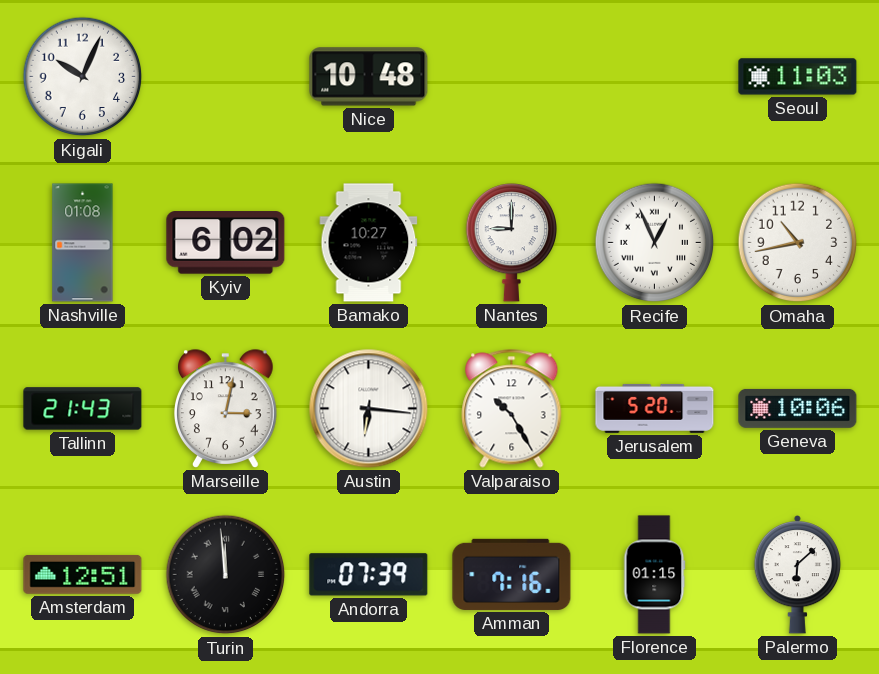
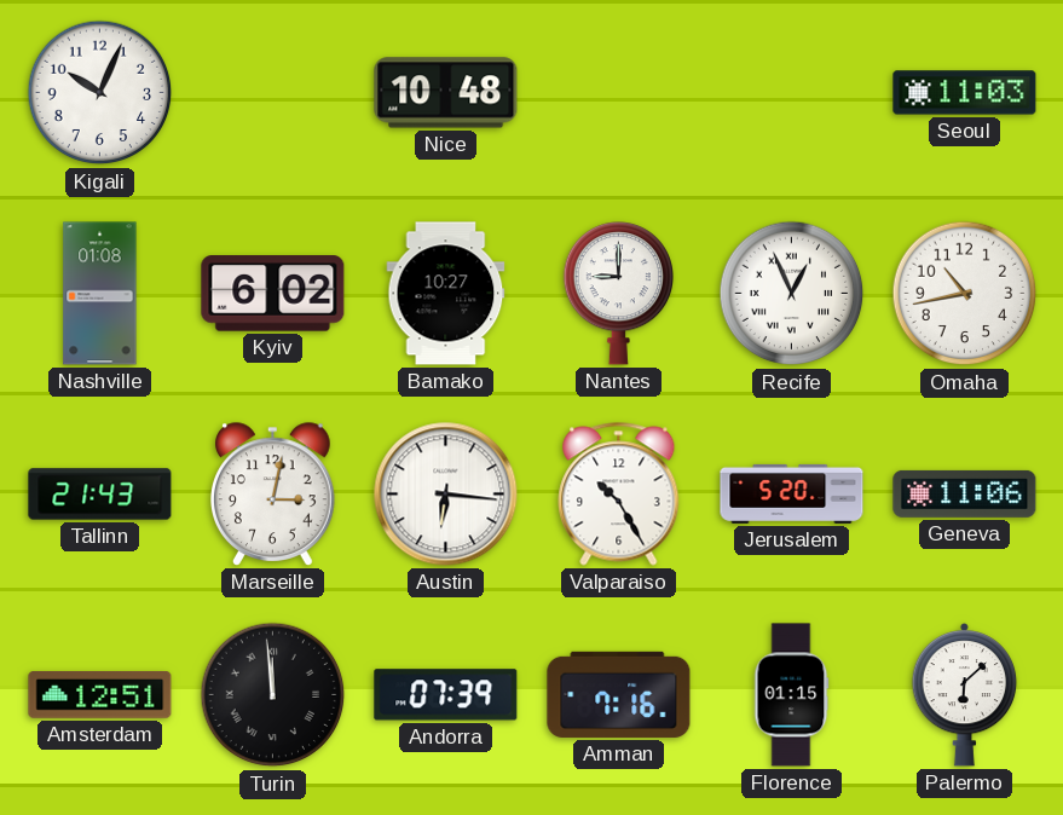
Geneva: 10:06 -> 11:06 (965, 493)
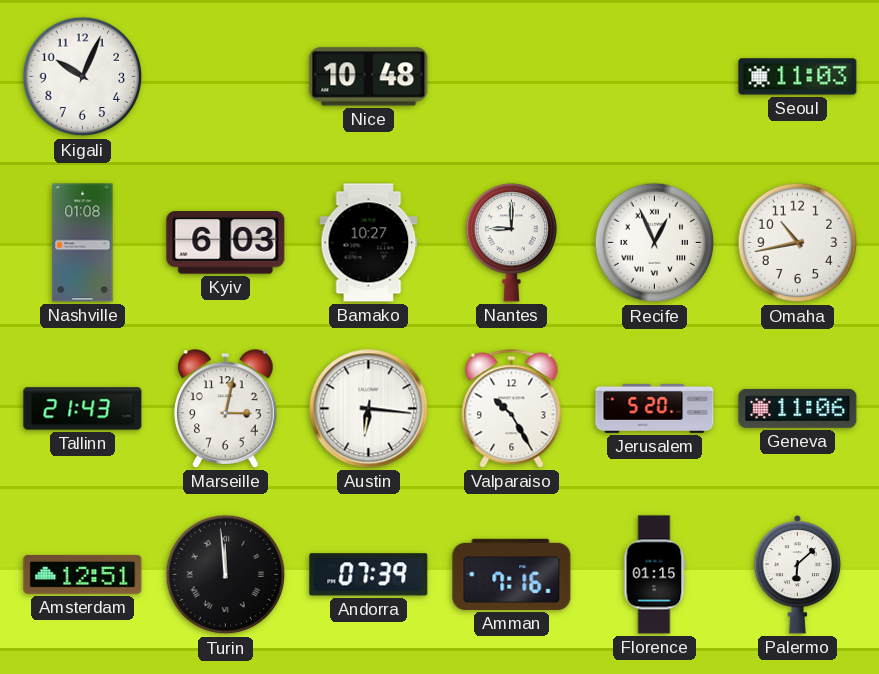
Kyiv: 6:02 -> 6:03 (226, 243)
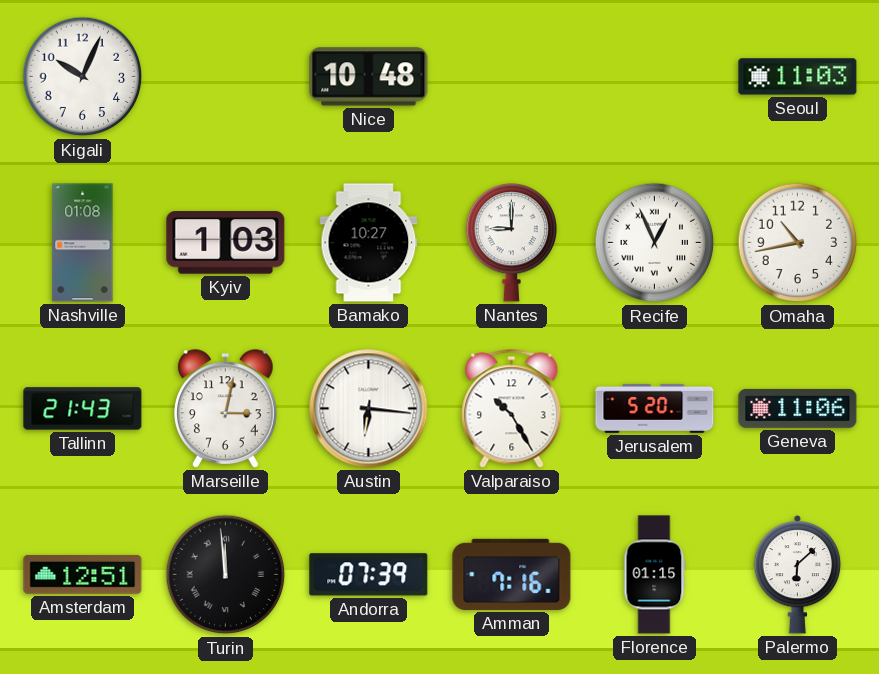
Kyiv: 6:03 -> 1:03 (226, 243)
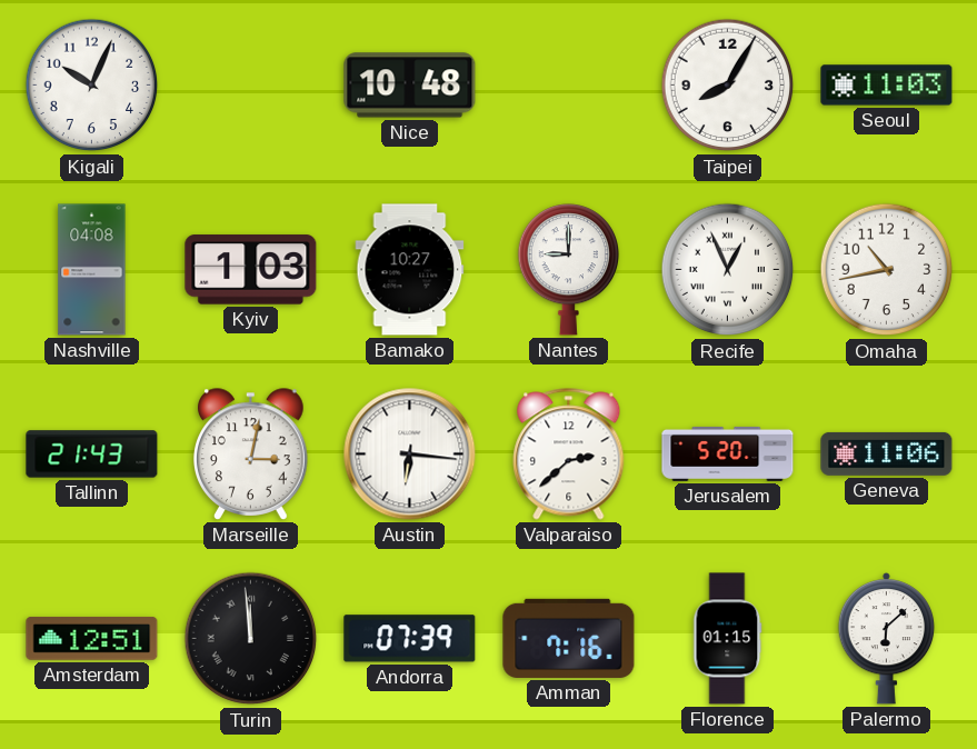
Taipei: none -> 8:05 (728, 86)
Nashville: 01:08 -> 04:08 (92, 270)
Valparaiso: 10:25 -> 2:38 (569, 455)
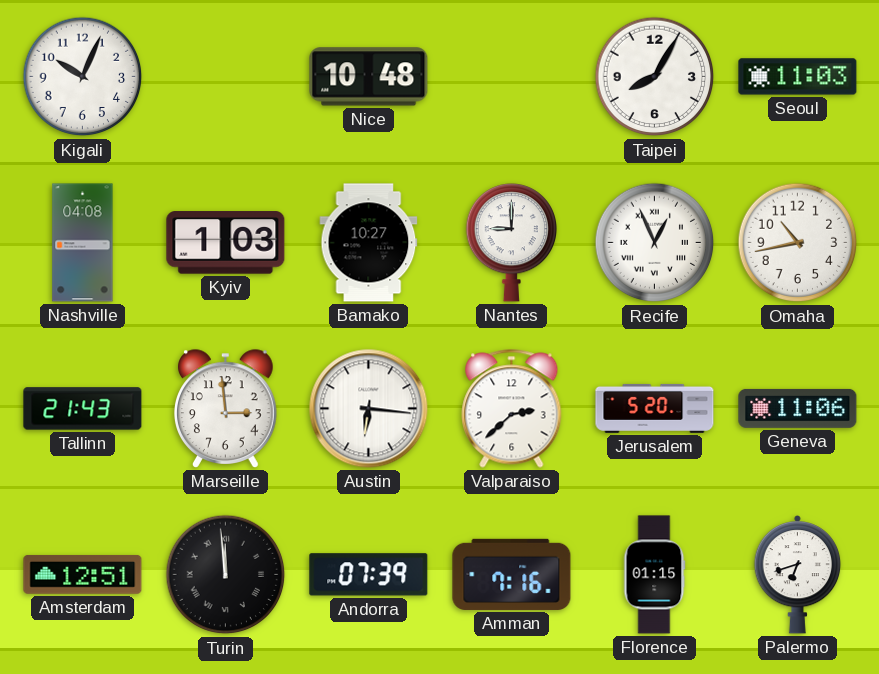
Marseille: 3:02 -> 2:59 (226, 409)
Palermo: 6:08 -> 6:42 (798, 574)
